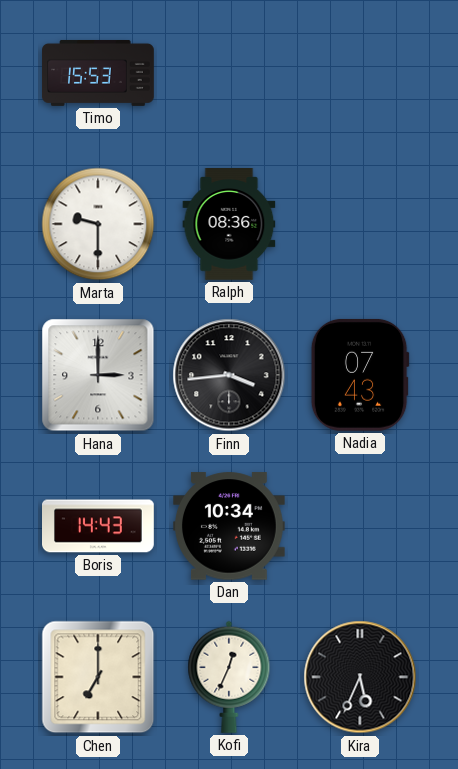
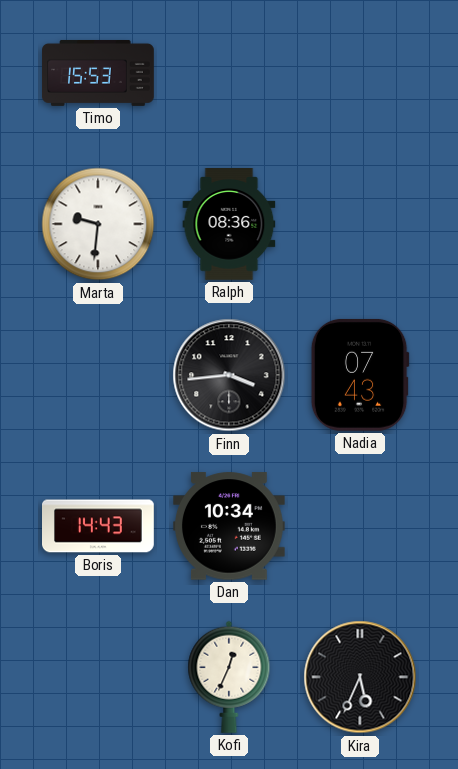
Marta: 9:30 -> 9:31 (98, 224)
Hana: 3:00 -> none (98, 375)
Chen: 7:00 -> none (98, 677)
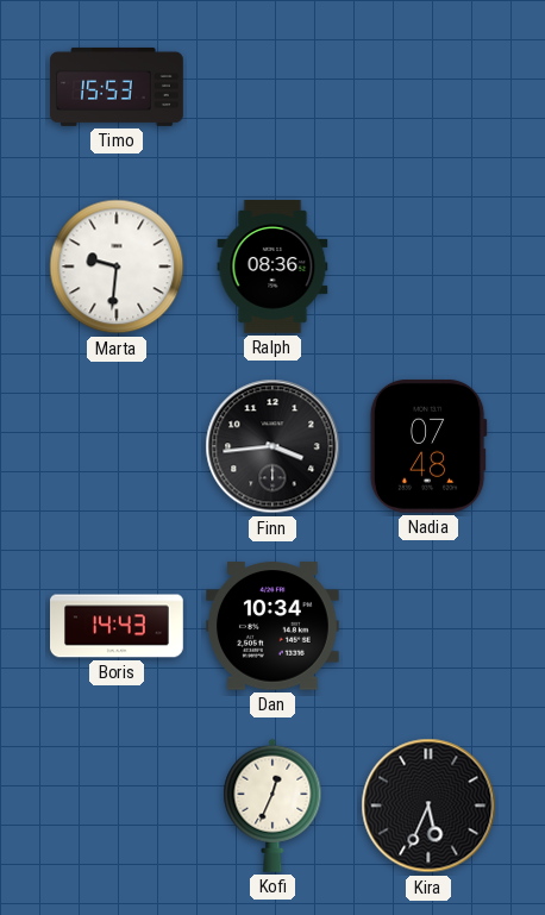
Nadia: 07:43 -> 07:48 (428, 446)
